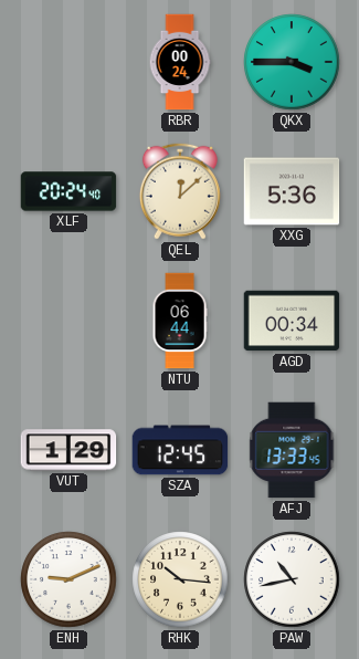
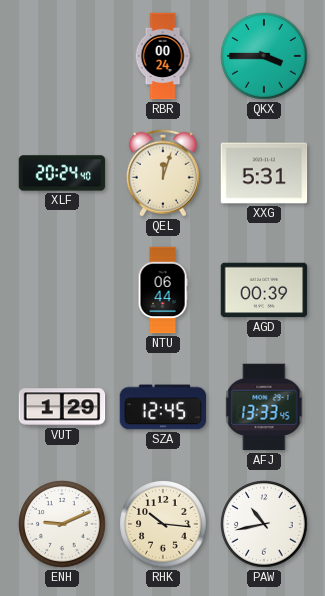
QEL: 12:08 -> 12:03 (163, 173)
XXG: 5:36 -> 5:31 (264, 173)
AGD: 00:34 -> 00:39 (264, 290)
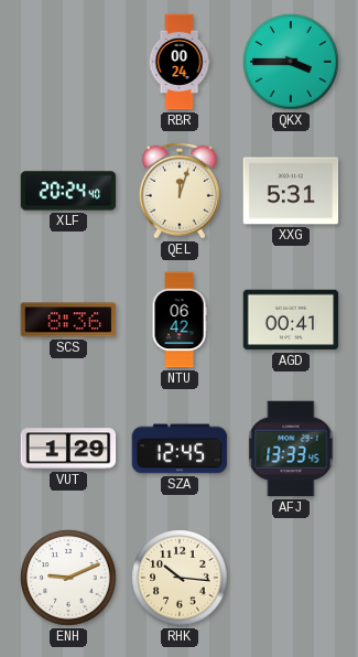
SCS: none -> 8:36 (68, 320)
NTU: 06:44 -> 06:42 (180, 320)
AGD: 00:39 -> 00:41 (291, 320)
PAW: 10:43 -> none (264, 524)
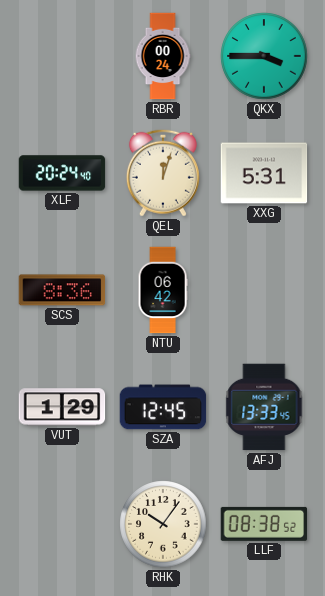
AGD: 00:41 -> none (291, 320)
ENH: 9:11 -> none (68, 578)
RHK: 10:16 -> 10:06 (163, 524)
LLF: none -> 08:38 (264, 524)
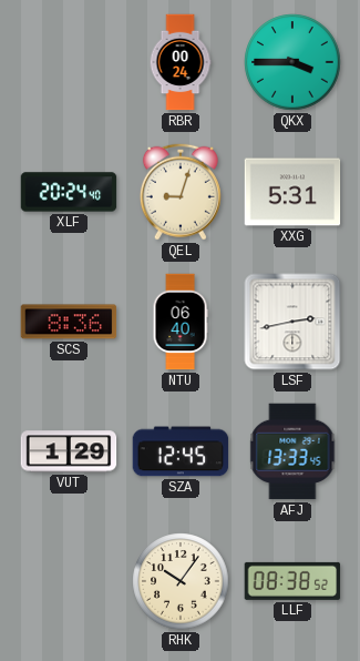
QEL: 12:03 -> 9:03 (181, 192)
NTU: 06:42 -> 06:40 (181, 322)
LSF: none -> 2:43 (292, 322)
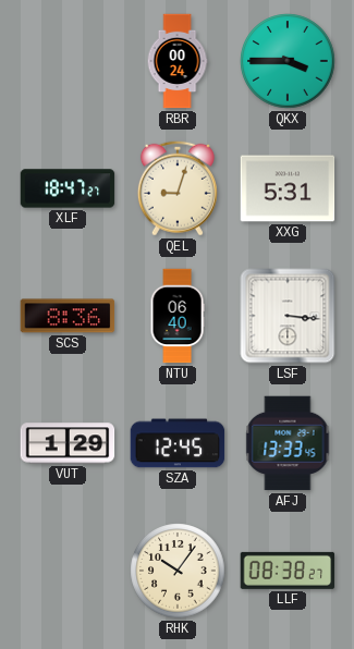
XLF: 20:24 -> 18:47 (68, 188)
LSF: 2:43 -> 3:16 (288, 316)
LLF: 08:38:52 -> 08:38:27 (288, 571)
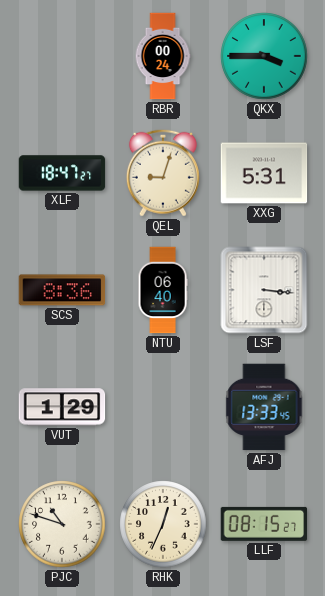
SZA: 12:45 -> none (178, 443)
PJC: none -> 10:48 (62, 524)
RHK: 10:06 -> 12:34 (163, 524)
LLF: 08:38 -> 08:15 (264, 524)
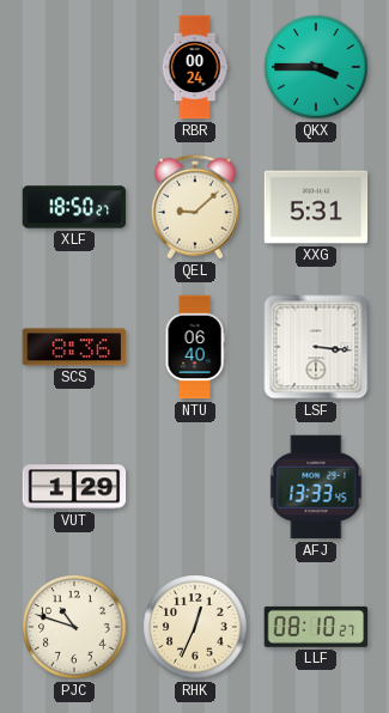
XLF: 18:47 -> 18:50 (74, 207)
QEL: 9:03 -> 9:08 (195, 207)
LLF: 08:15 -> 08:10 (316, 627)
